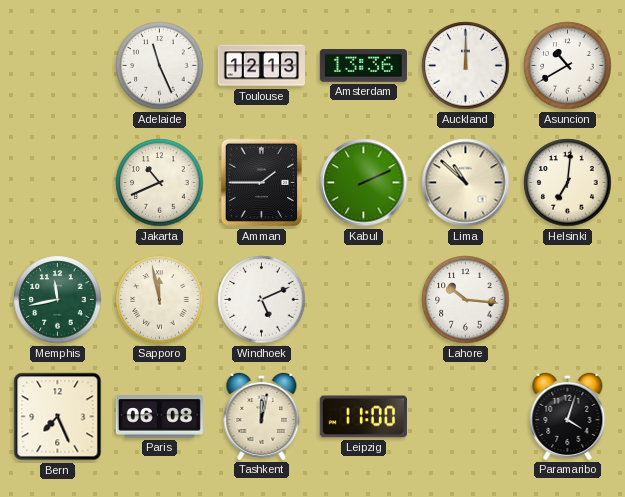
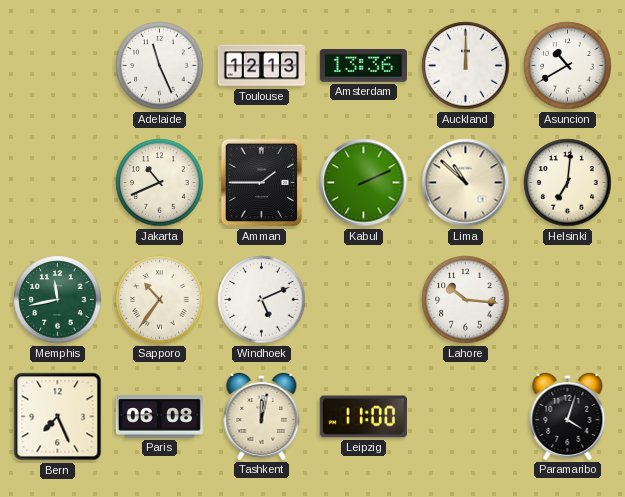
Sapporo: 11:58 -> 10:36 (160, 300)
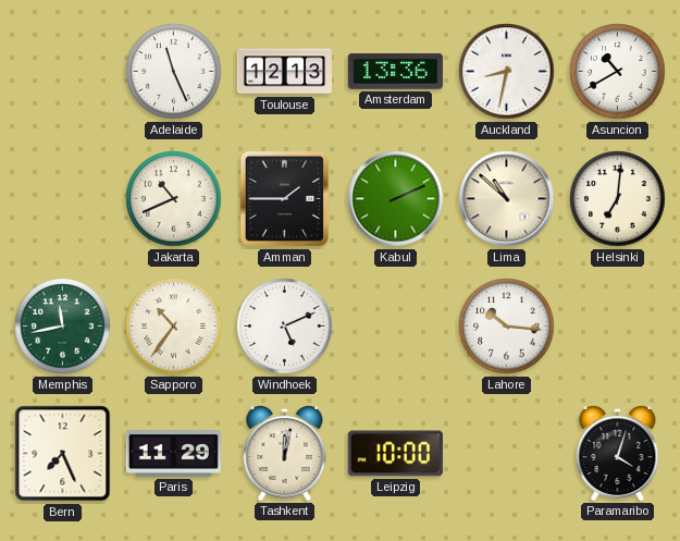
Auckland: 12:00 -> 8:32 (507, 72)
Paris: 06:08 -> 11:29 (173, 454)
Leipzig: 11:00 -> 10:00 (395, 454)
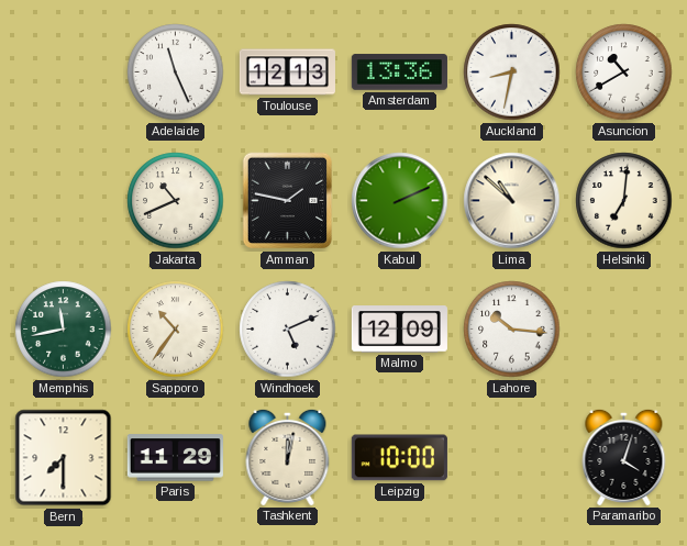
Amman: 1:45 -> 1:47 (287, 201)
Malmo: none -> 12:09 (399, 330)
Bern: 7:26 -> 7:30 (64, 458)
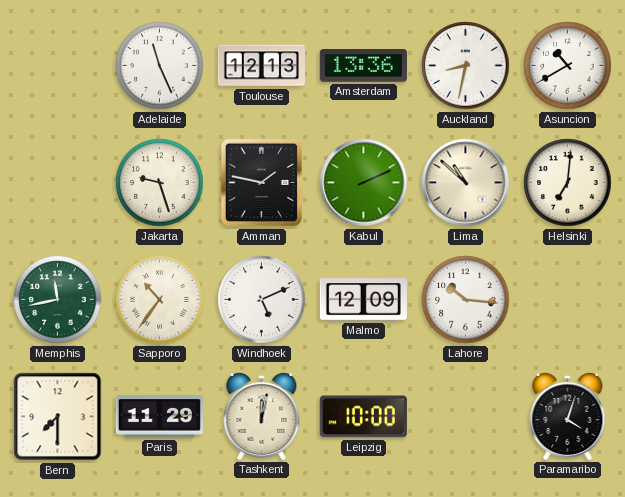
Jakarta: 10:41 -> 9:27 (160, 183)
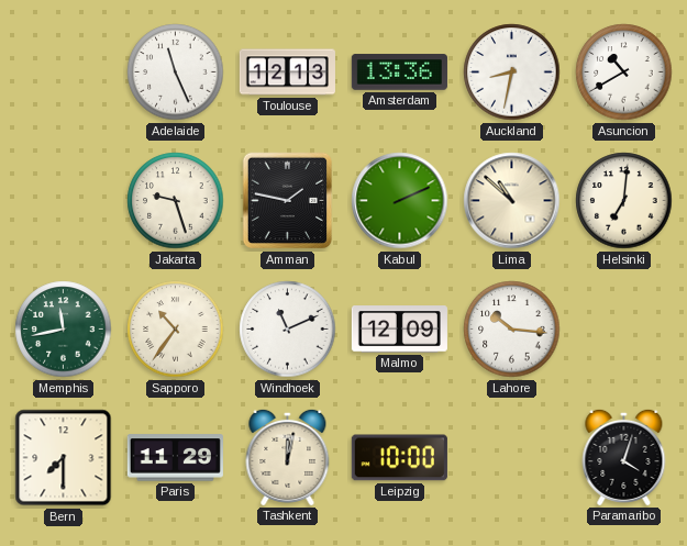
Windhoek: 5:11 -> 11:11 (288, 330)
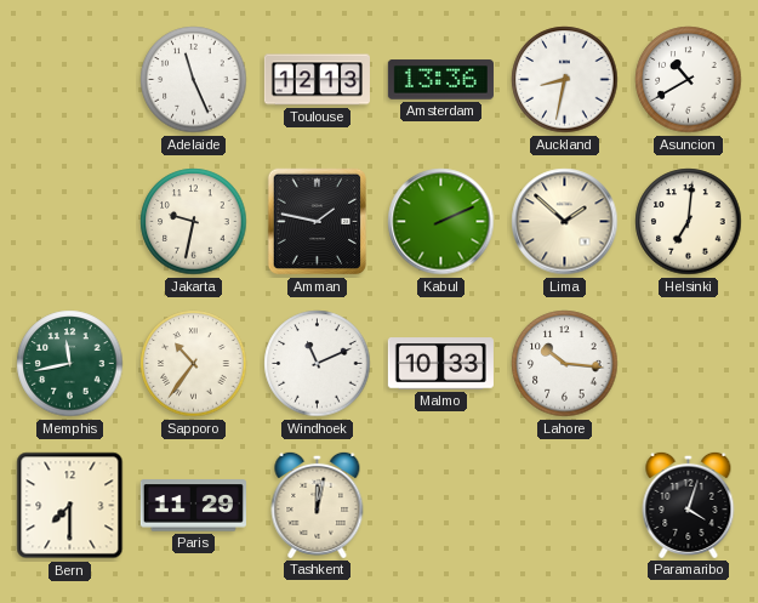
Jakarta: 9:27 -> 9:32 (194, 222)
Lima: 10:52 -> 1:52 (565, 222)
Malmo: 12:09 -> 10:33 (440, 364)
Leipzig: 10:00 -> none (399, 458)
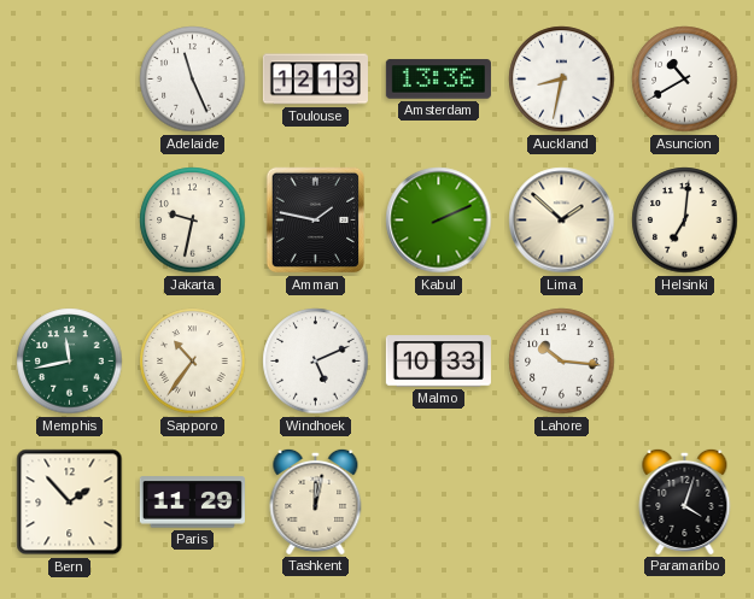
Windhoek: 11:11 -> 5:11 (316, 362)
Bern: 7:30 -> 1:53 (70, 503)
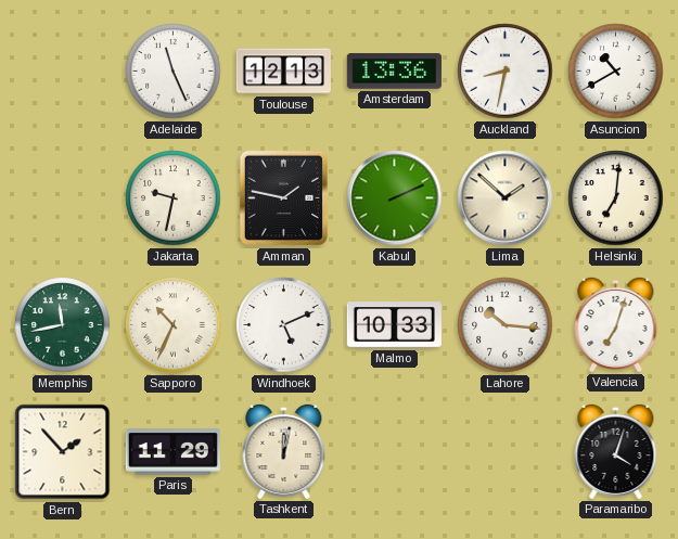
Sapporo: 10:36 -> 10:34 (174, 325)
Valencia: none -> 7:03 (616, 324)
